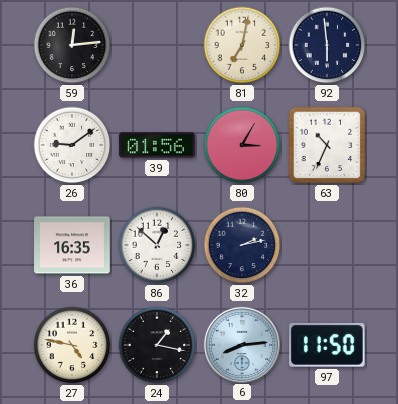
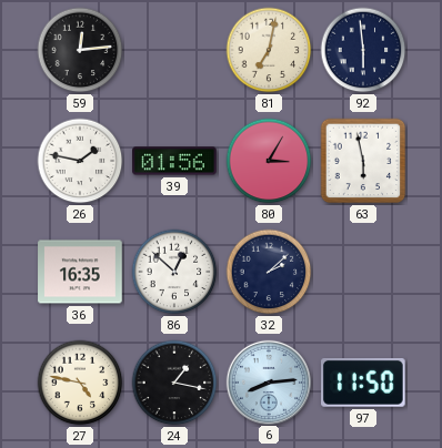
26: 9:09 -> 1:47 (80, 161)
63: 10:34 -> 5:58 (363, 161)
32: 2:13 -> 2:08 (269, 272)
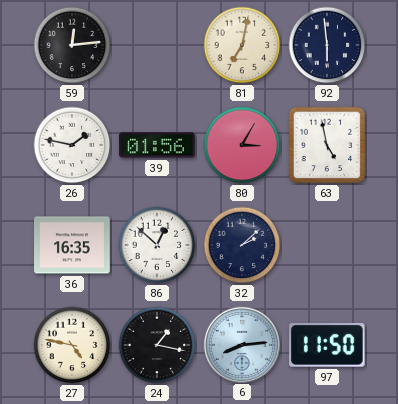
63: 5:58 -> 4:58 (327, 145)
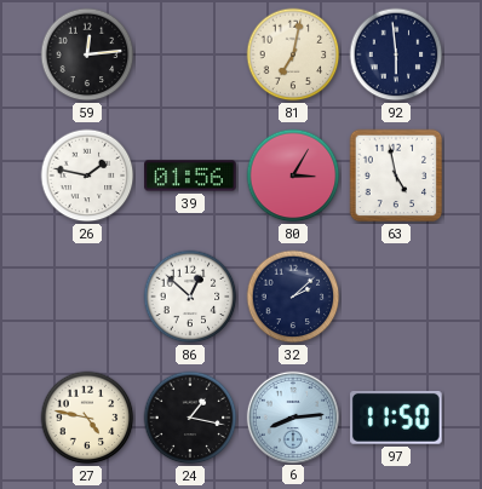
36: 16:35 -> none (72, 245)
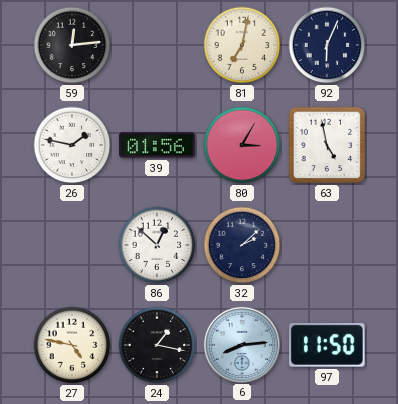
92: 5:59 -> 6:04 (327, 45)
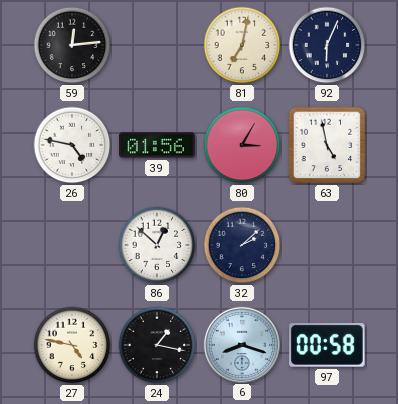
26: 1:47 -> 4:47 (72, 145)
6: 8:14 -> 8:18 (241, 344)
97: 11:50 -> 00:58 (328, 345)
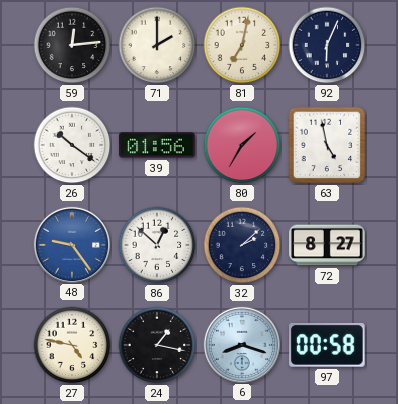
71: none -> 2:00 (157, 45)
26: 4:47 -> 10:21 (72, 145)
80: 3:05 -> 1:35 (242, 145)
48: none -> 9:24 (71, 244)
72: none -> 8:27 (327, 245)
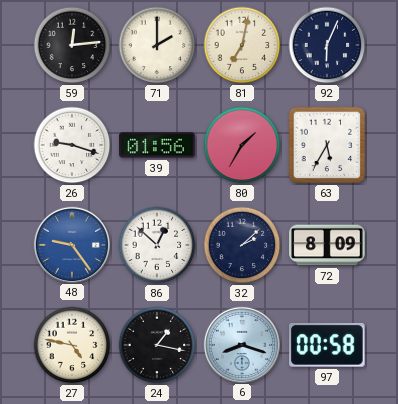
26: 10:21 -> 9:18 (72, 145)
63: 4:58 -> 5:35 (327, 145)
72: 8:27 -> 8:09 (327, 245)
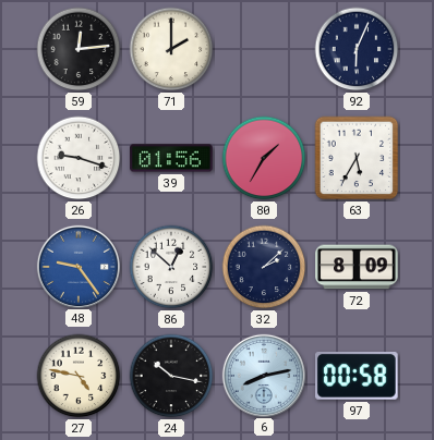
81: 7:02 -> none (242, 45)
24: 1:17 -> 10:17 (171, 376)
6: 8:18 -> 8:13 (263, 375)
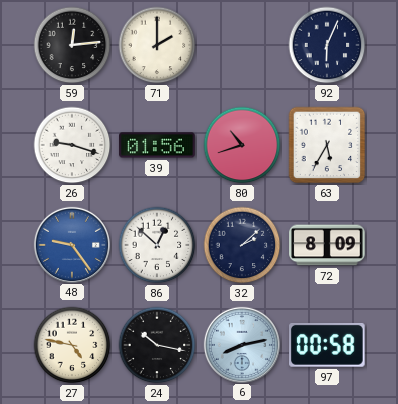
80: 1:35 -> 10:42 (242, 145)
